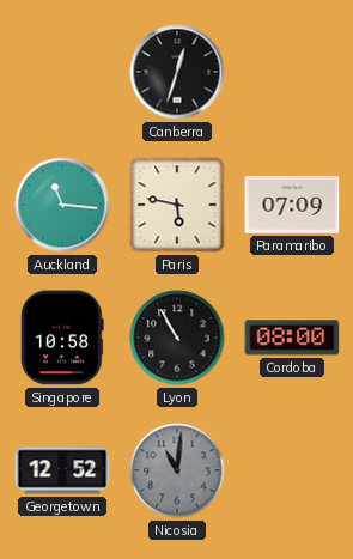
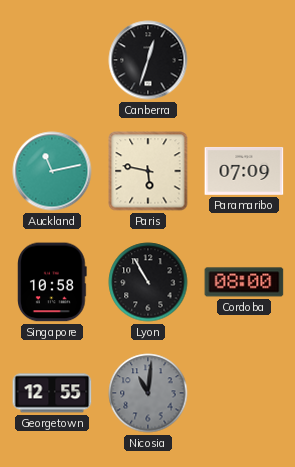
Auckland: 11:16 -> 11:13 (52, 171)
Georgetown: 12:52 -> 12:55 (52, 393)
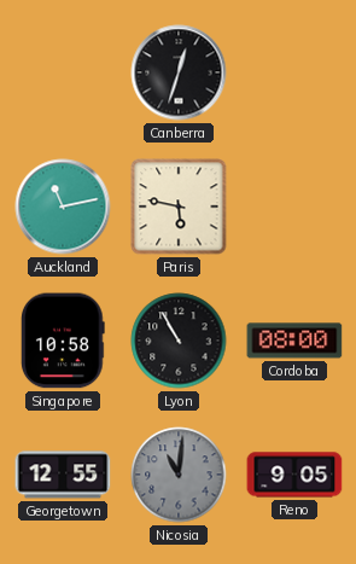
Paramaribo: 07:09 -> none (244, 171)
Reno: none -> 9:05 (294, 475)
